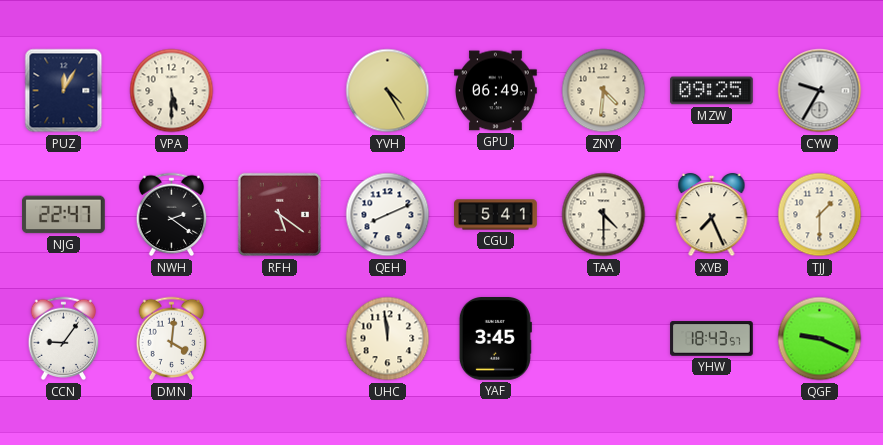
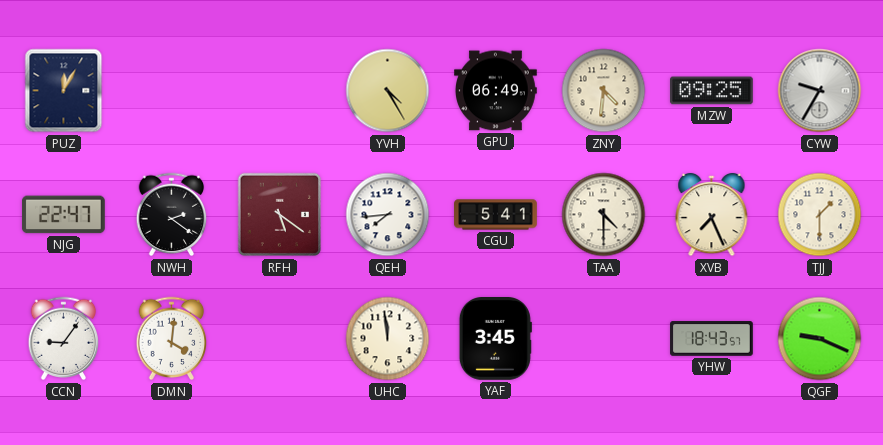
VPA: 5:30 -> none (172, 91)
QEH: 8:11 -> 7:44 (388, 215)
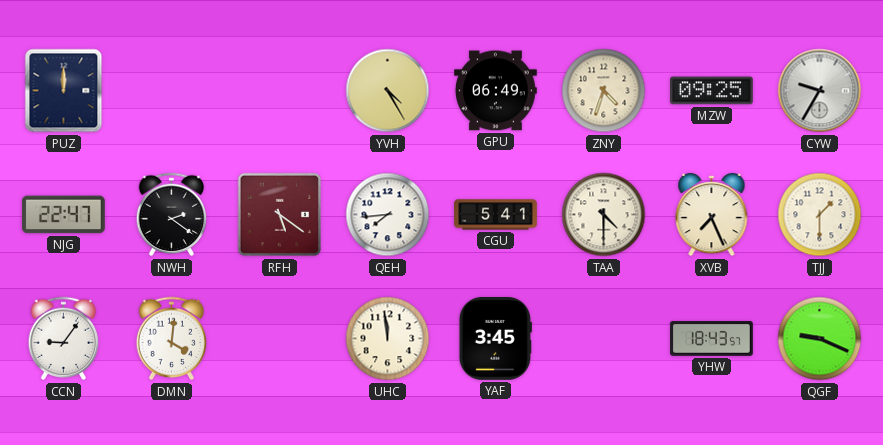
PUZ: 12:05 -> 12:00 (64, 91)
ZNY: 4:31 -> 4:33 (604, 91)
